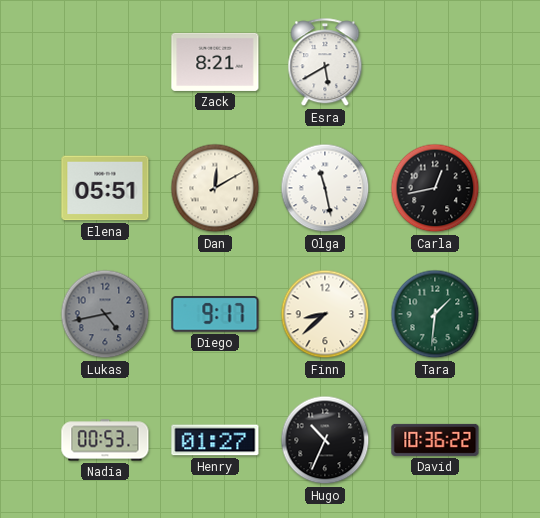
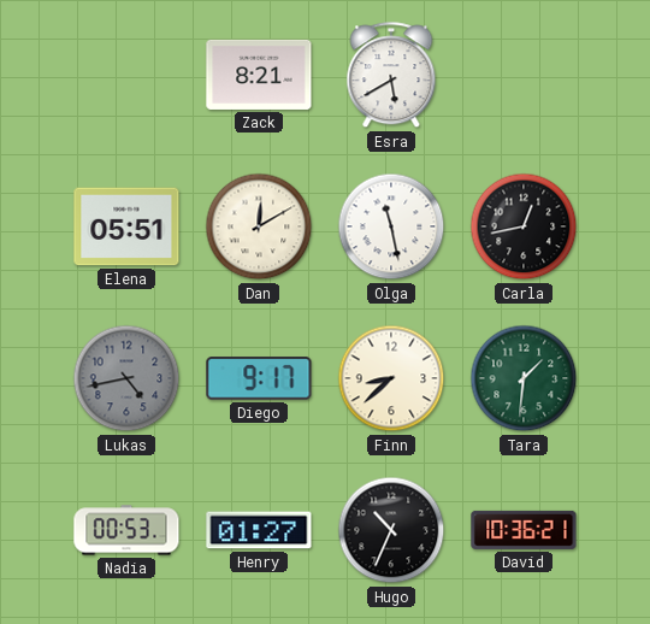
David: 10:36:22 -> 10:36:21 (524, 530)
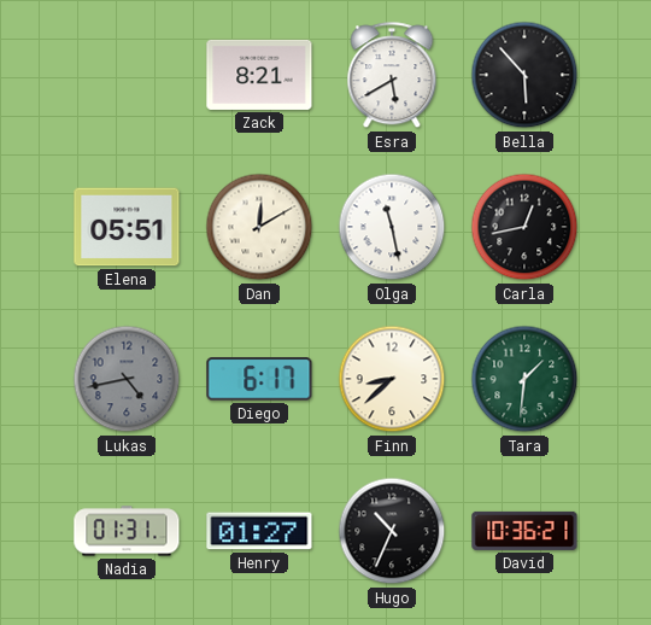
Bella: none -> 5:53 (524, 75)
Diego: 9:17 -> 6:17 (259, 379)
Nadia: 00:53 -> 01:31 (127, 531)
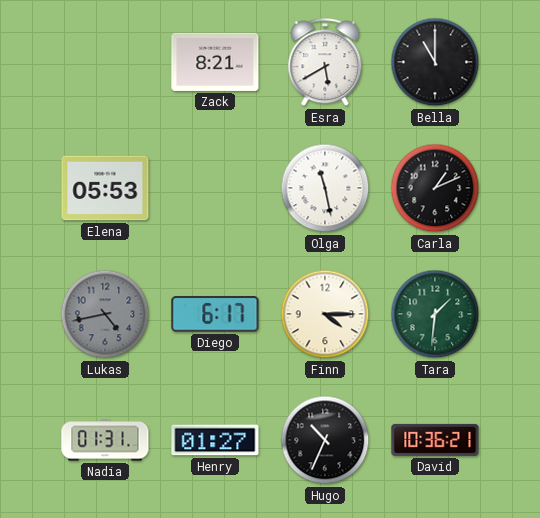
Bella: 5:53 -> 11:00 (435, 62)
Elena: 05:51 -> 05:53 (105, 188)
Dan: 12:10 -> none (259, 227)
Carla: 12:43 -> 1:11 (435, 188)
Finn: 8:38 -> 4:15 (325, 314)
